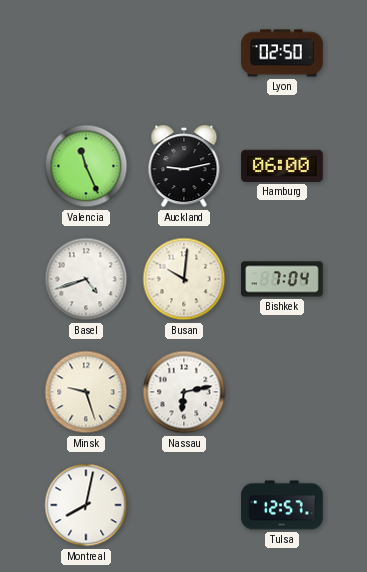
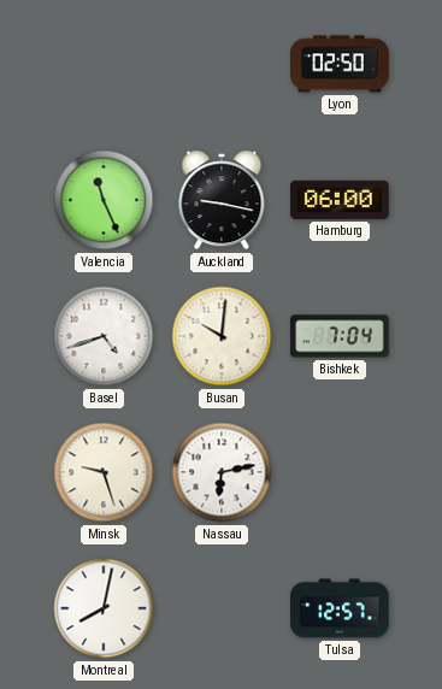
Auckland: 9:13 -> 9:17 (222, 200)
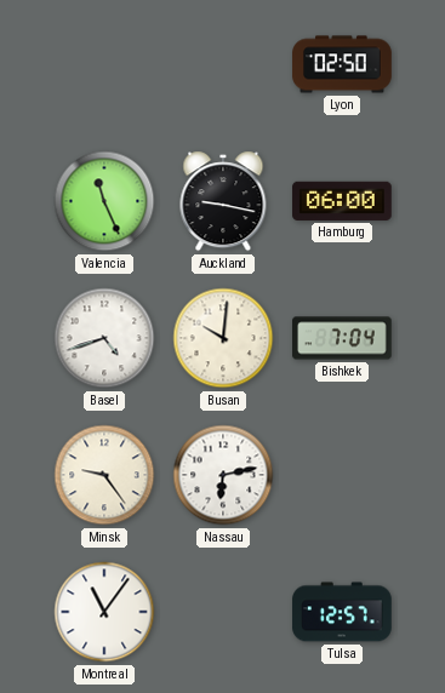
Minsk: 9:27 -> 9:24 (104, 475)
Montreal: 8:02 -> 11:06 (104, 612)
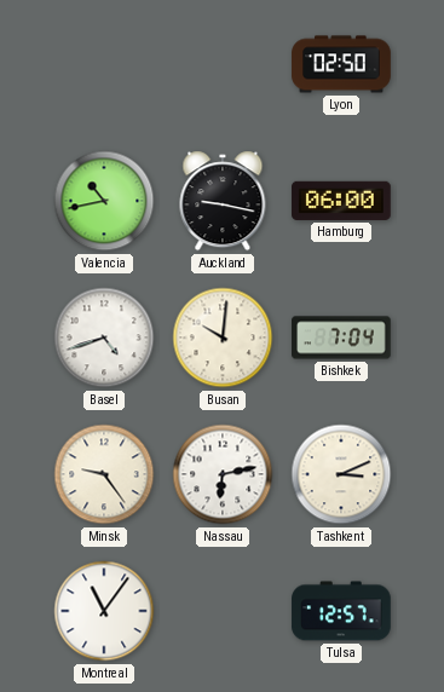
Valencia: 11:26 -> 10:43 (104, 201)
Tashkent: none -> 3:11 (341, 474)
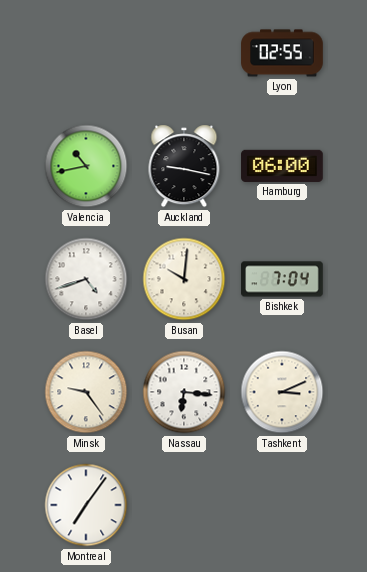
Lyon: 02:50 -> 02:55 (282, 53)
Nassau: 6:13 -> 6:16 (184, 392)
Montreal: 11:06 -> 7:06 (86, 505)
Tulsa: 12:57 -> none (341, 611)
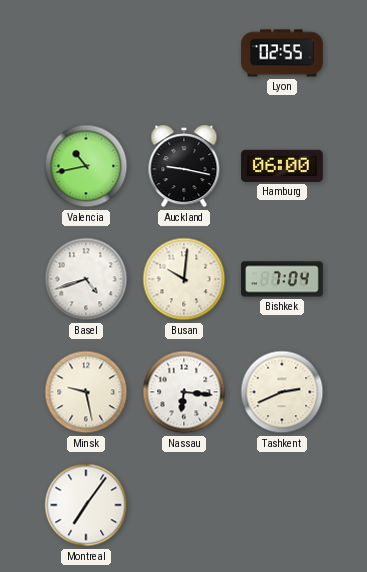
Minsk: 9:24 -> 9:28 (86, 392)
Tashkent: 3:11 -> 2:41 (282, 392)
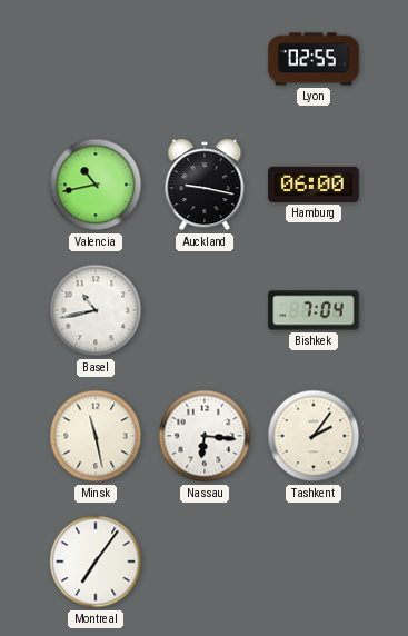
Basel: 4:42 -> 10:43 (96, 310)
Busan: 10:01 -> none (184, 279)
Minsk: 9:28 -> 11:28 (96, 436)
Tashkent: 2:41 -> 2:06 (314, 436)
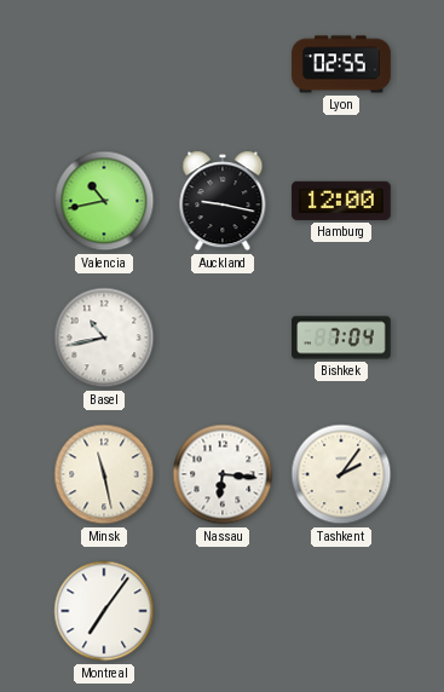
Hamburg: 06:00 -> 12:00 (341, 201)
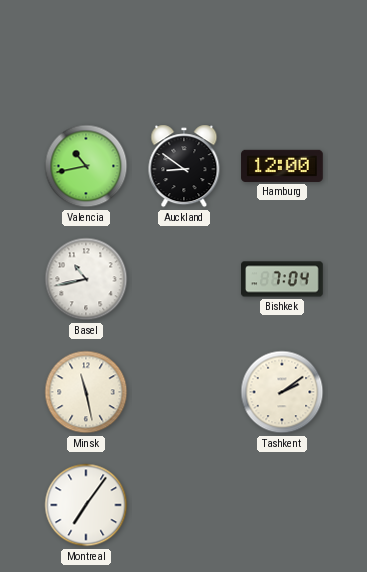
Lyon: 02:55 -> none (341, 64)
Auckland: 9:17 -> 8:51 (184, 166)
Nassau: 6:16 -> none (223, 474)
Tashkent: 2:06 -> 2:09 (282, 392)
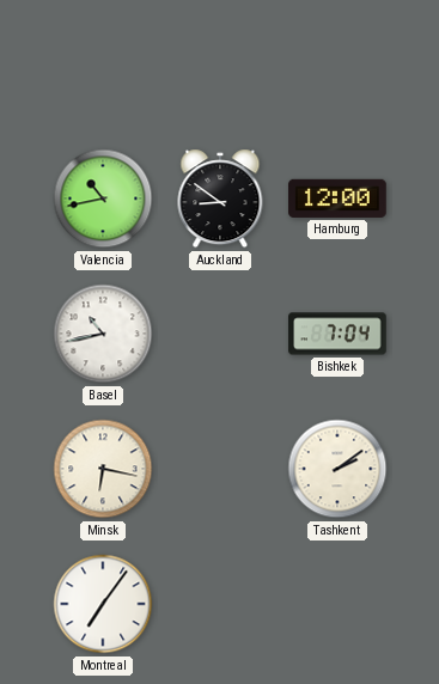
Minsk: 11:28 -> 6:17 (103, 469)
